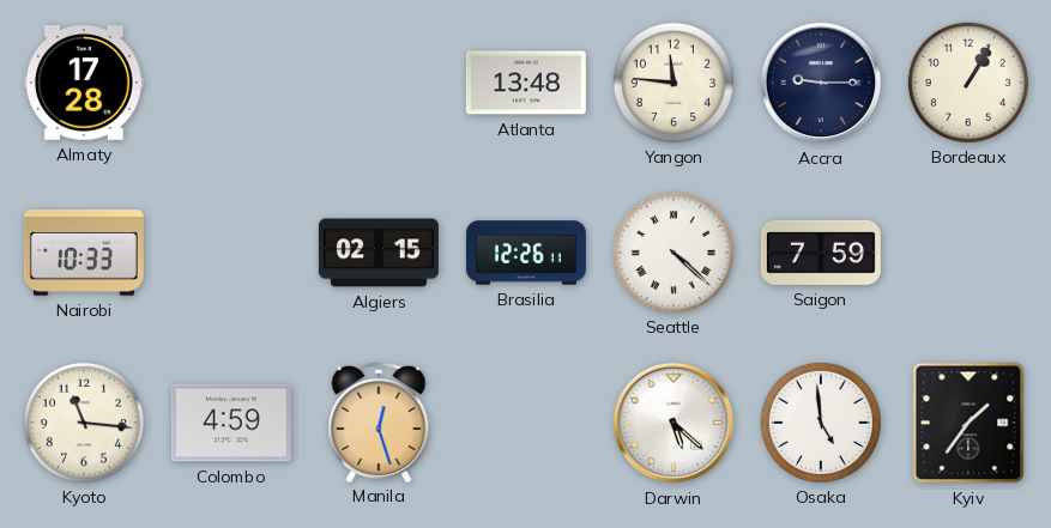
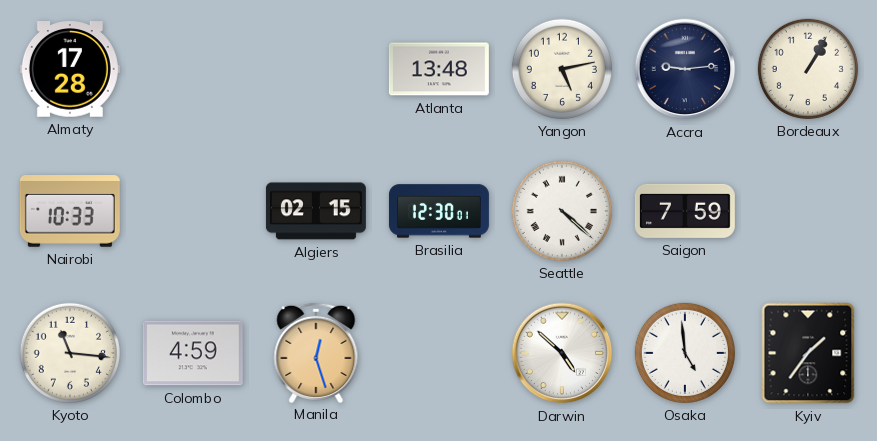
Yangon: 11:46 -> 5:13 (562, 69)
Accra: 9:15 -> 9:14 (685, 69)
Brasilia: 12:26 -> 12:30 (439, 211)
Darwin: 5:22 -> 4:52 (562, 353)
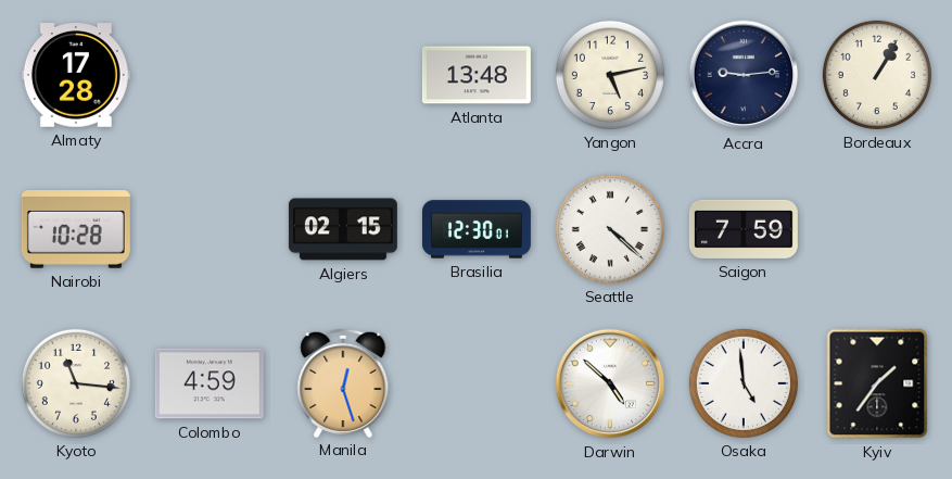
Nairobi: 10:33 -> 10:28 (76, 230)
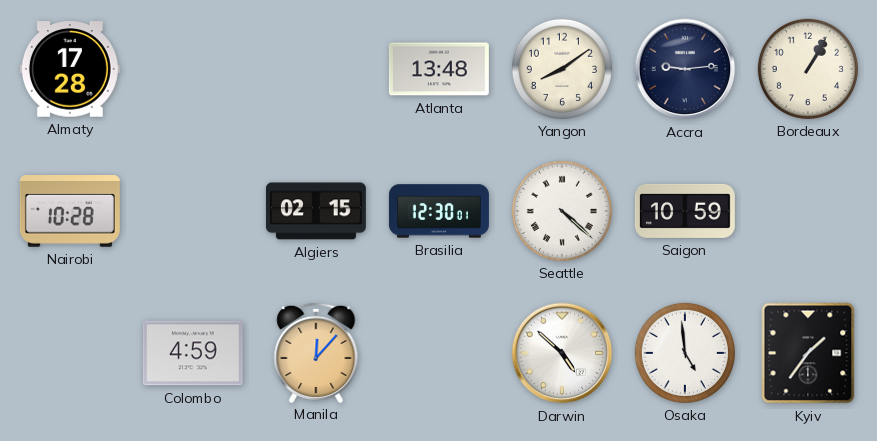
Yangon: 5:13 -> 8:09 (562, 69)
Saigon: 7:59 -> 10:59 (685, 211)
Kyoto: 11:16 -> none (76, 383)
Manila: 12:27 -> 12:07 (316, 352)
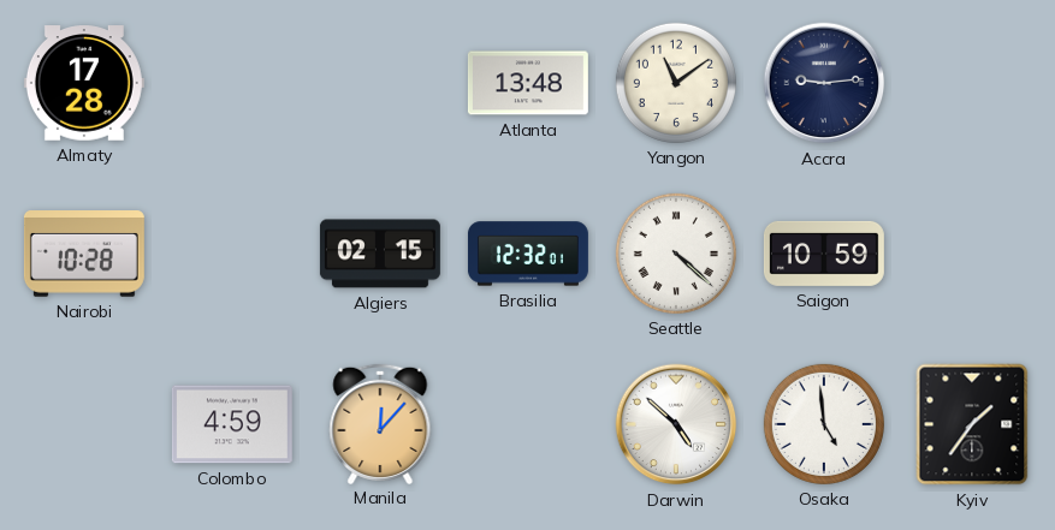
Yangon: 8:09 -> 11:09 (676, 83)
Bordeaux: 1:05 -> none (808, 69)
Brasilia: 12:30 -> 12:32 (528, 254)
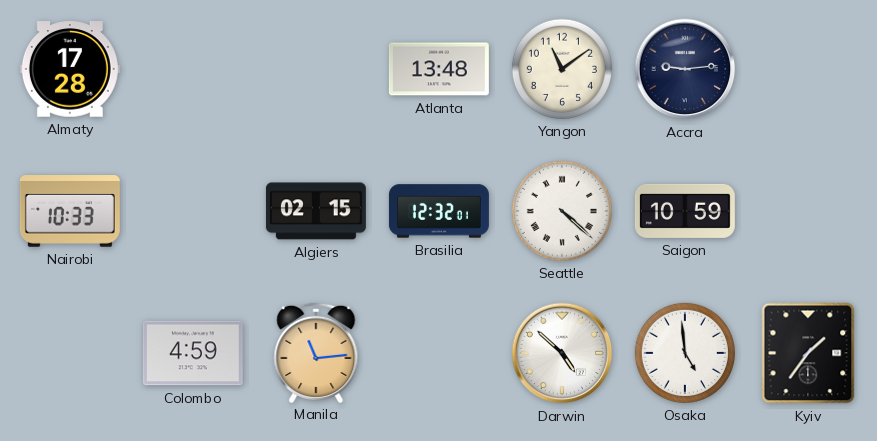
Nairobi: 10:28 -> 10:33 (70, 212)
Manila: 12:07 -> 11:14 (316, 352)
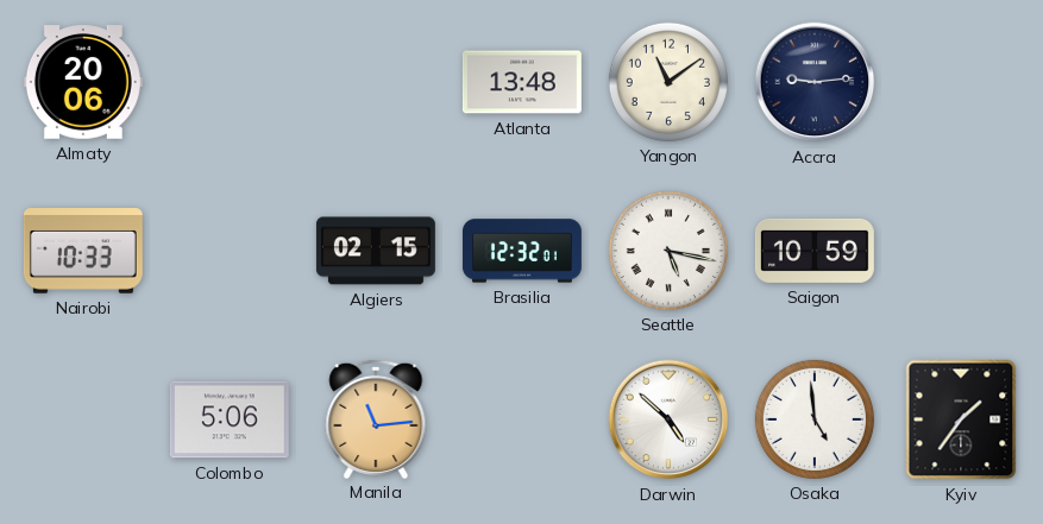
Almaty: 17:28 -> 20:06 (83, 82)
Seattle: 4:22 -> 5:17 (668, 251)
Colombo: 4:59 -> 5:06 (230, 419)
